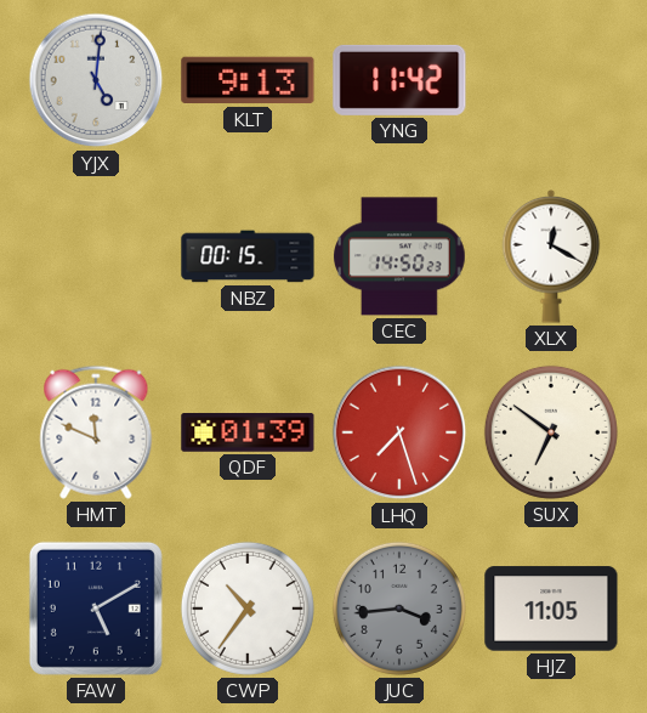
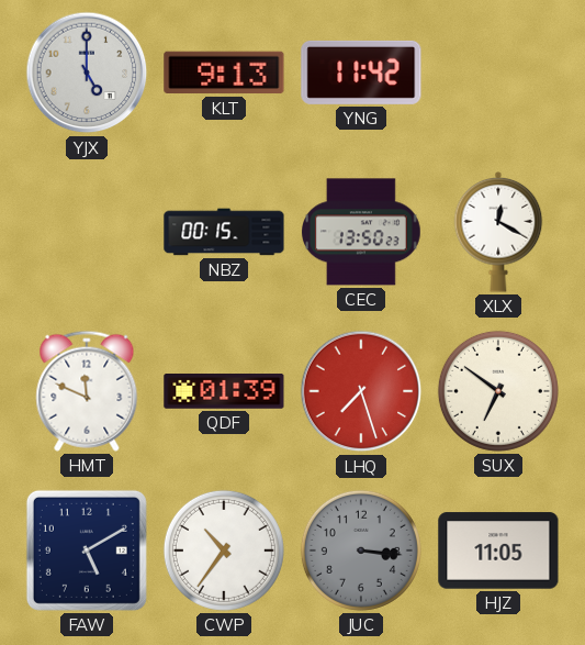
YJX: 5:01 -> 5:00 (87, 73)
CEC: 14:50 -> 13:50 (362, 232)
JUC: 3:44 -> 3:16 (361, 551)
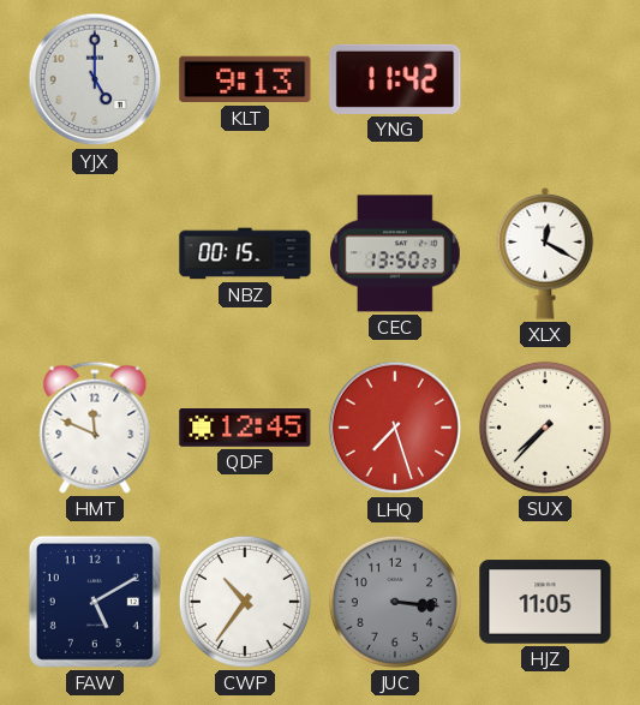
QDF: 01:39 -> 12:45 (245, 429)
SUX: 6:51 -> 7:37 (545, 428)
